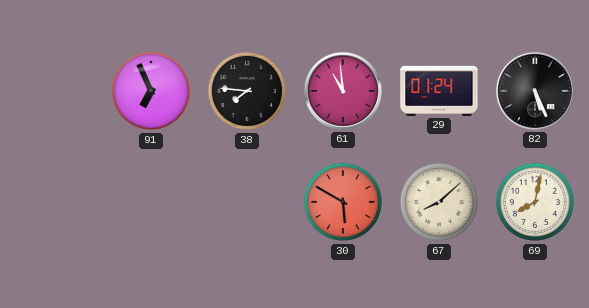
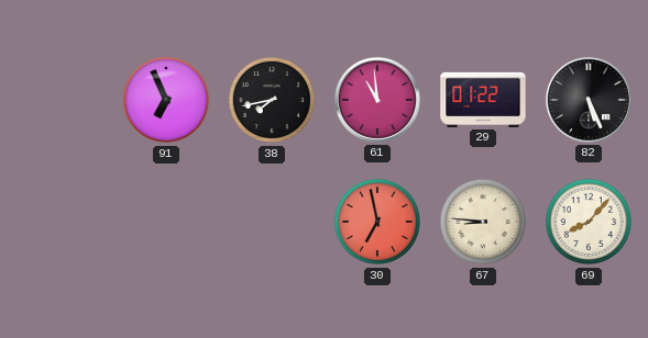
38: 7:46 -> 7:43 (272, 100)
29: 01:24 -> 01:22 (483, 100)
30: 5:50 -> 6:58 (377, 222)
67: 8:08 -> 8:46 (483, 222)
69: 8:02 -> 8:07 (589, 222)
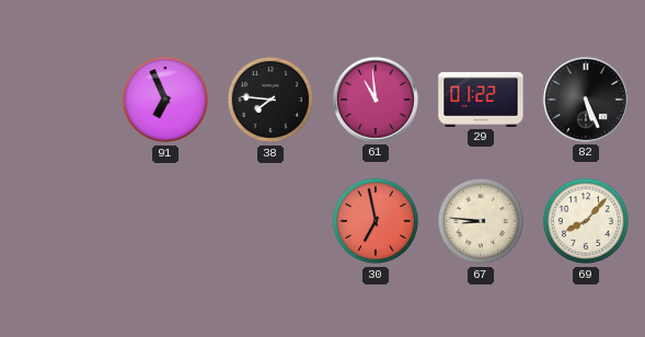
38: 7:43 -> 7:46 (270, 100)
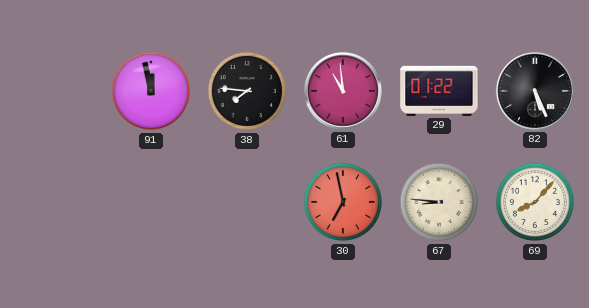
91: 6:56 -> 11:58 (151, 91)
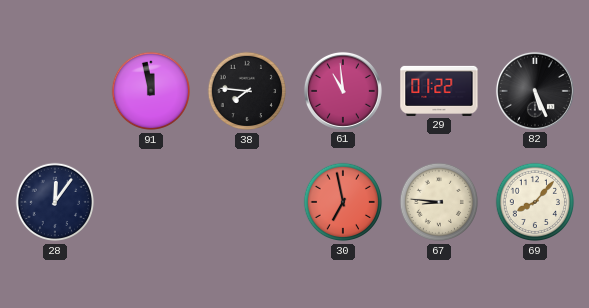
28: none -> 12:06 (55, 202)
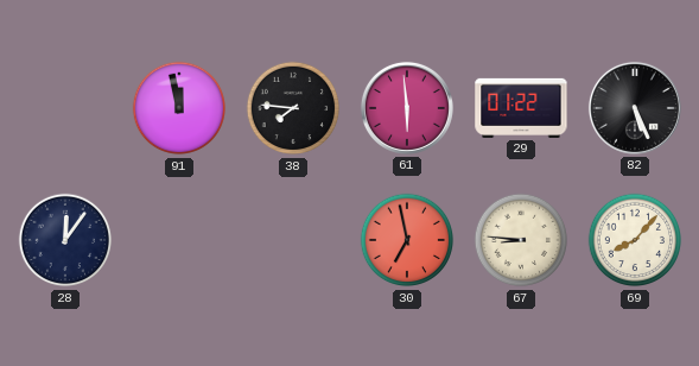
61: 10:59 -> 5:59 (407, 108)
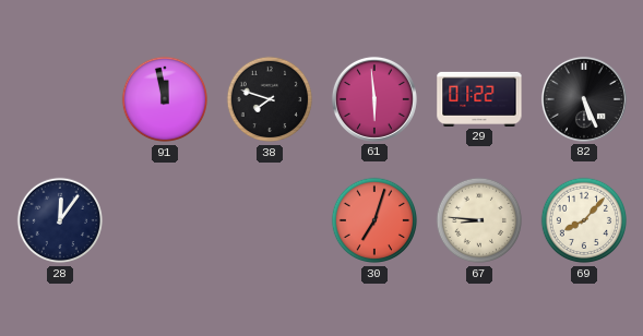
38: 7:46 -> 7:48 (270, 99)
30: 6:58 -> 7:03 (374, 220)
